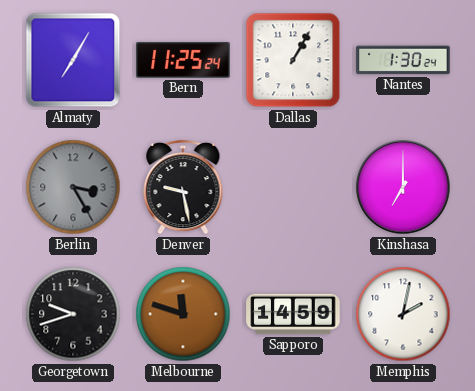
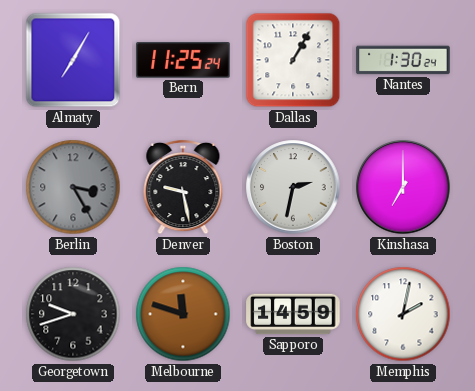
Boston: none -> 2:32 (293, 187)
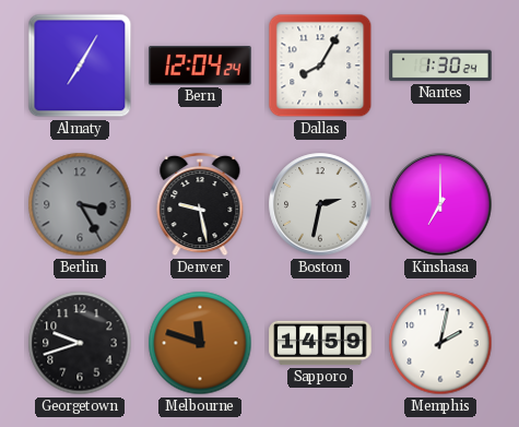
Bern: 11:25 -> 12:04 (200, 66)
Dallas: 1:05 -> 8:05 (320, 66)
